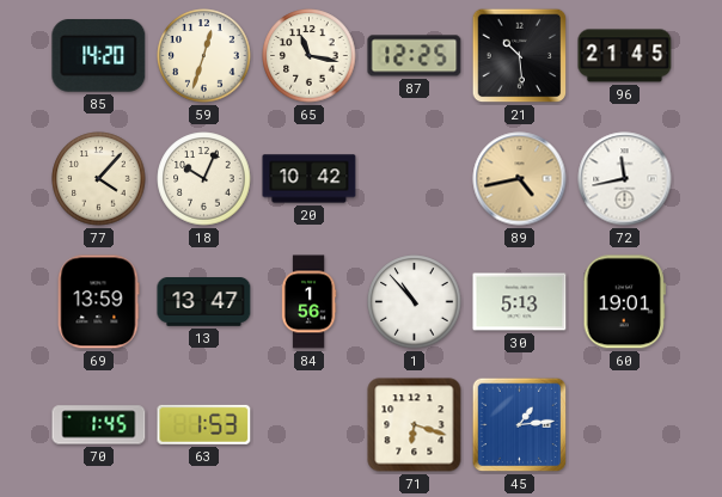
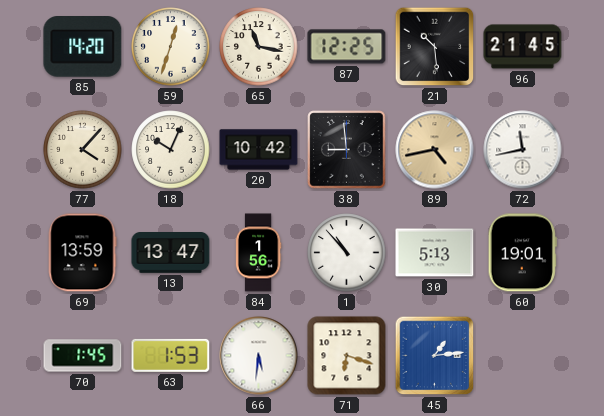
38: none -> 8:59 (347, 150)
66: none -> 5:31 (259, 356)
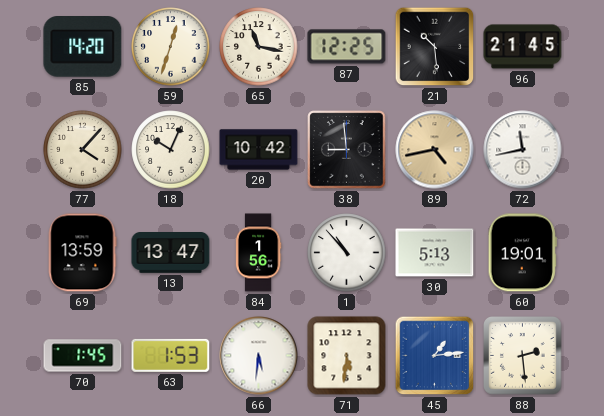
71: 6:18 -> 5:31 (347, 356)
88: none -> 2:29 (523, 356)
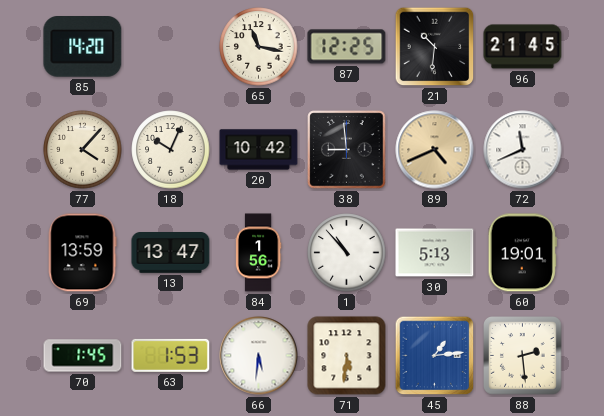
59: 12:33 -> none (171, 47)
21: 10:29 -> 10:31 (435, 47)
89: 4:43 -> 4:41 (435, 150)
72: 11:43 -> 11:41 (523, 150)
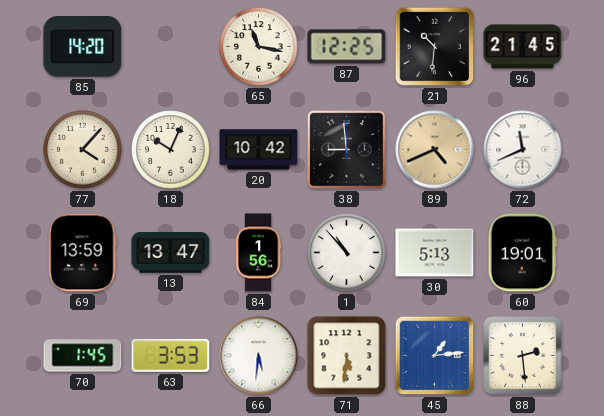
63: 1:53 -> 3:53 (171, 355)
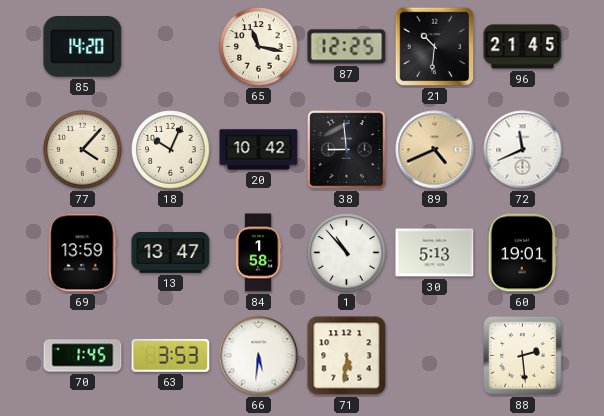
84: 1:56 -> 1:58 (258, 253)
45: 1:14 -> none (435, 356)
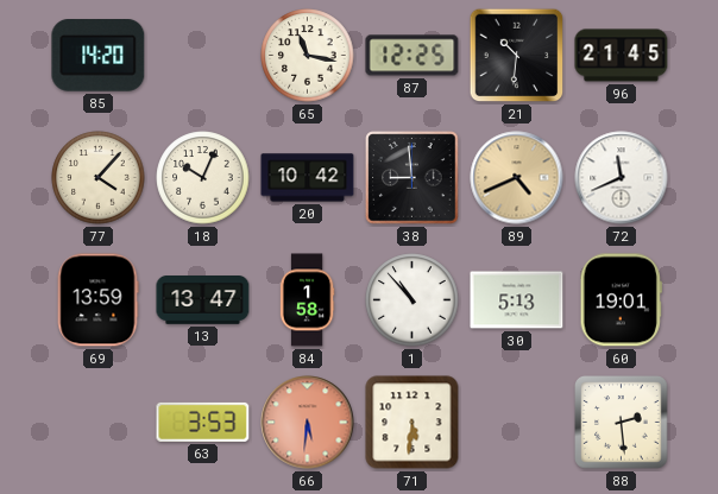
70: 1:45 -> none (83, 356)
66 dial: white -> salmon (308, 423)
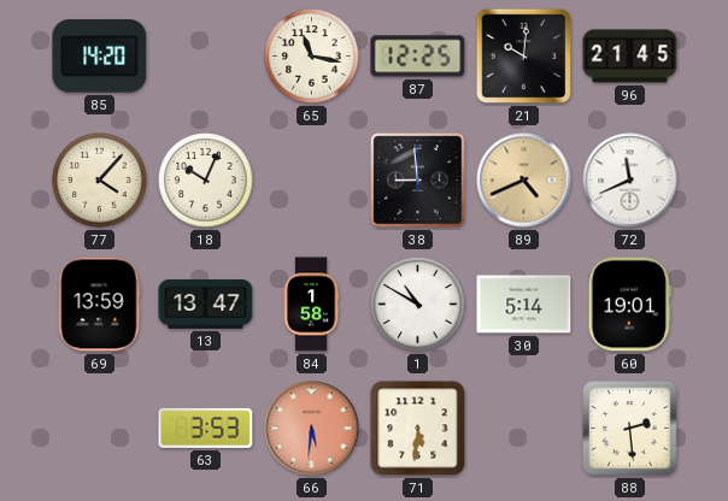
21: 10:31 -> 10:01 (524, 57)
20: 10:42 -> none (308, 178)
1: 10:53 -> 10:50 (418, 305)
30: 5:13 -> 5:14 (524, 305)
